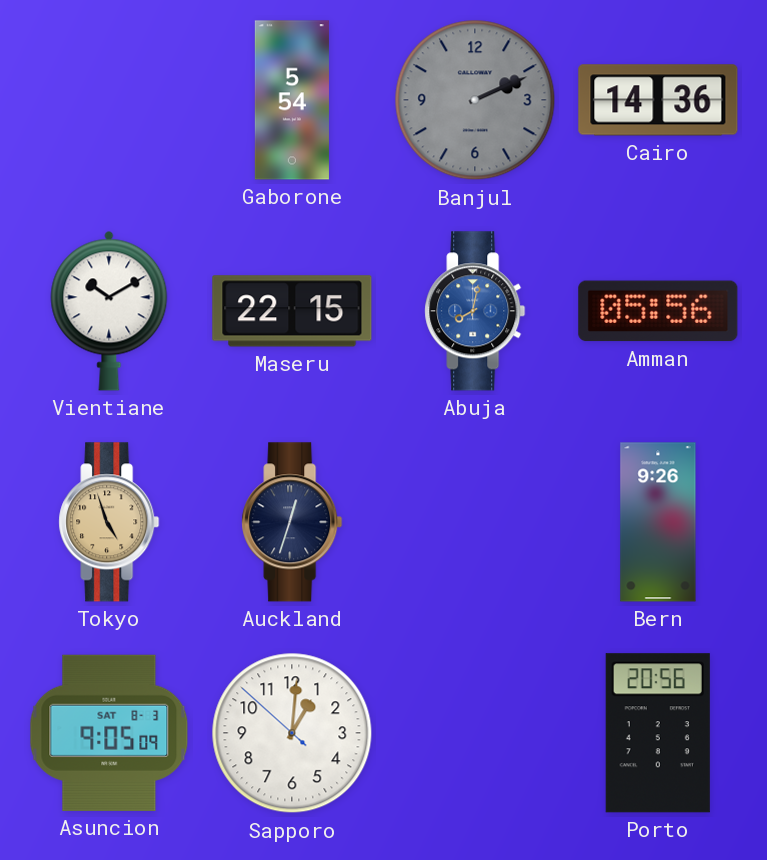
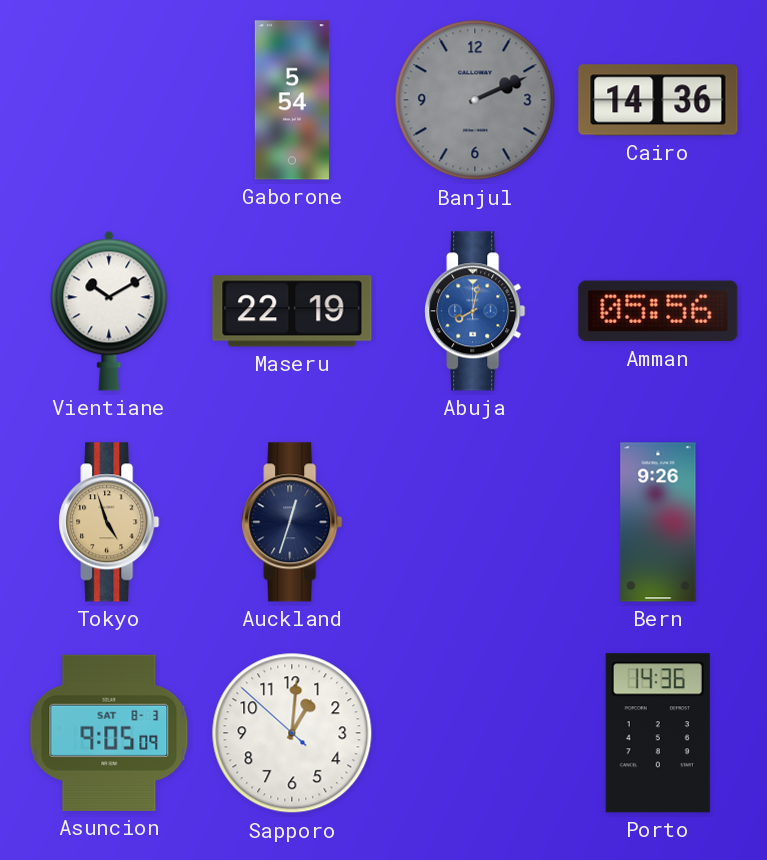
Maseru: 22:15 -> 22:19 (292, 311)
Porto: 20:56 -> 14:36 (658, 733)
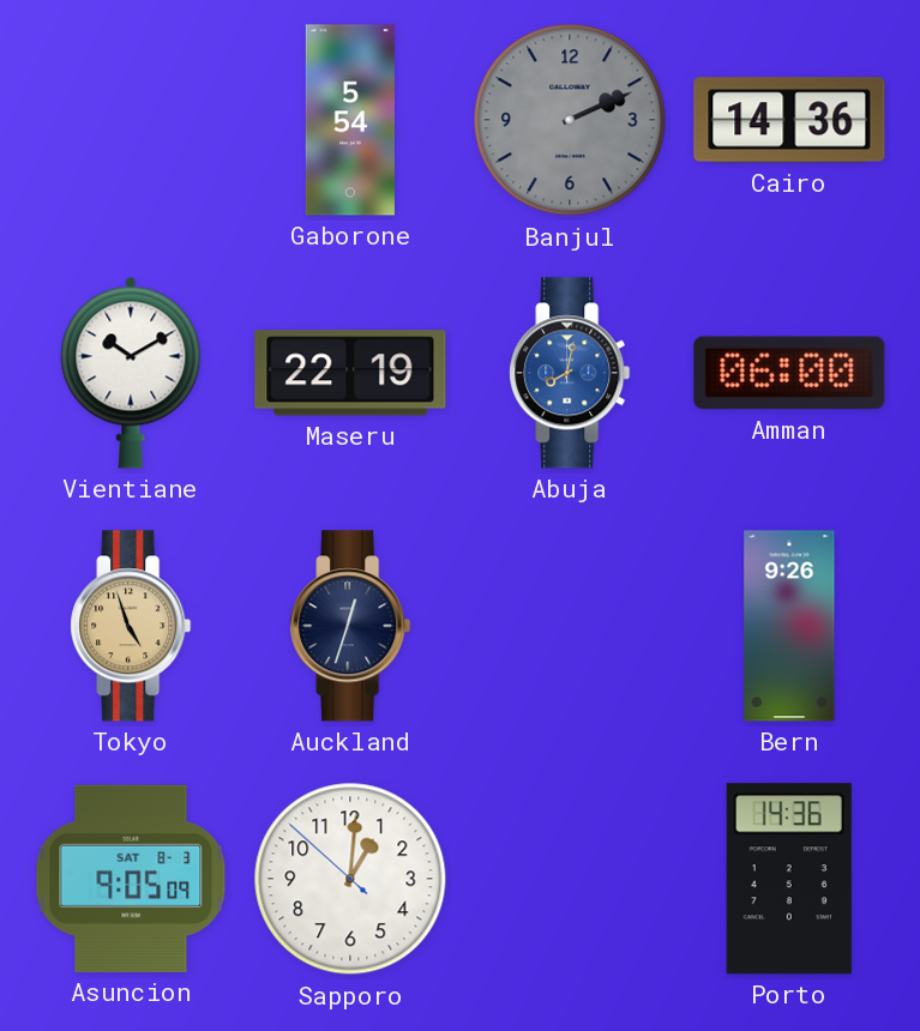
Amman: 05:56 -> 06:00 (789, 373)
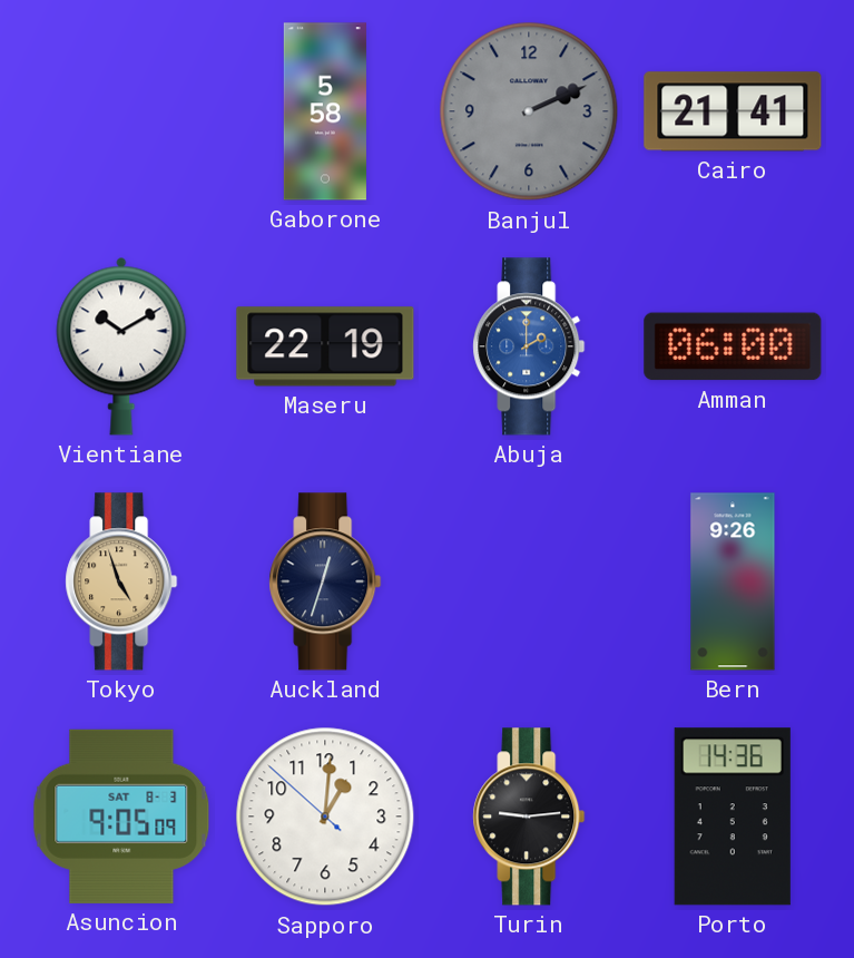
Gaborone: 5:54 -> 5:58 (325, 111)
Cairo: 14:36 -> 21:41 (733, 111)
Abuja: 8:02 -> 2:00 (529, 346)
Turin: none -> 9:14 (529, 817)
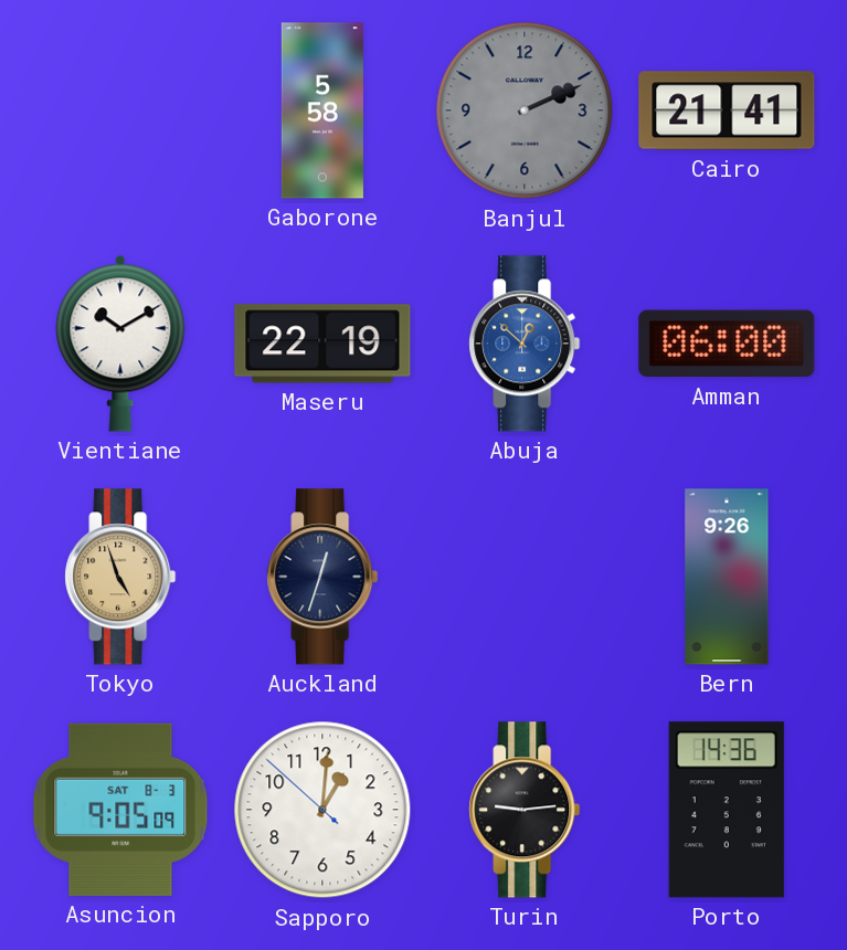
Abuja: 2:00 -> 12:52 (525, 344)
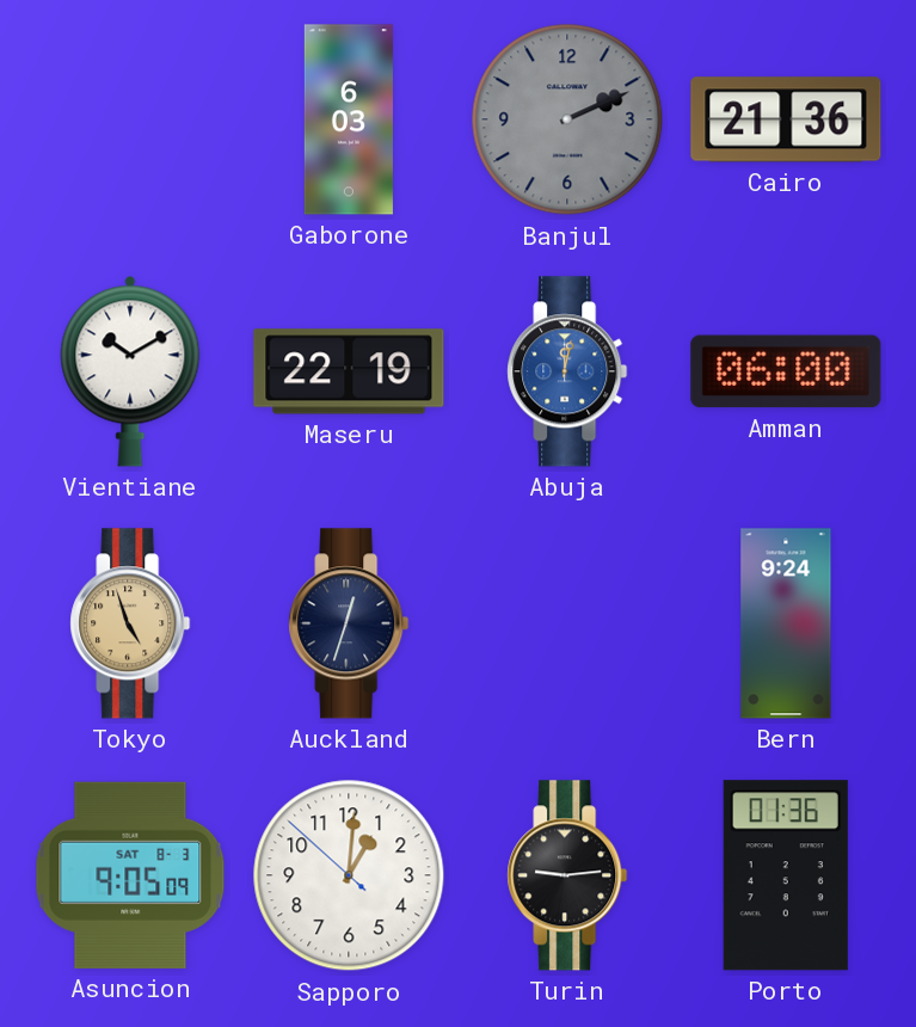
Gaborone: 5:58 -> 6:03 (349, 119)
Cairo: 21:41 -> 21:36 (786, 119)
Abuja: 12:52 -> 12:02 (567, 371)
Bern: 9:26 -> 9:24 (786, 623)
Porto: 14:36 -> 01:36 (786, 875)
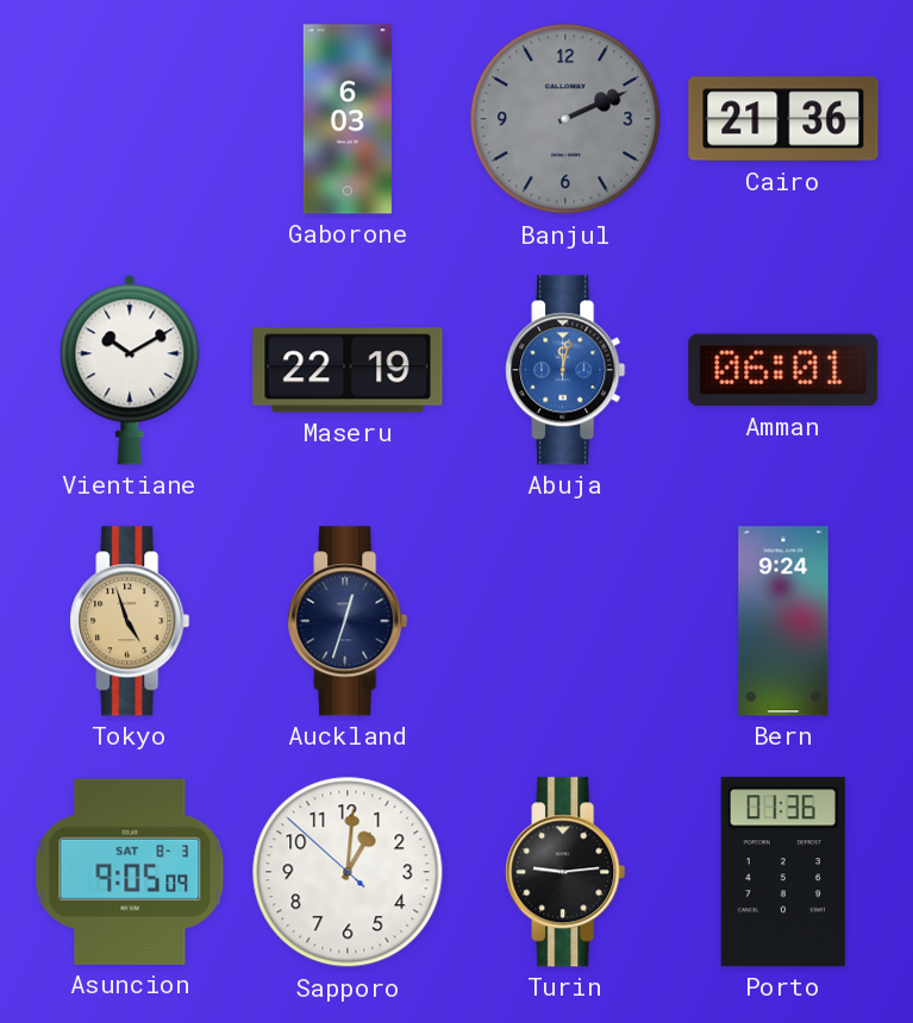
Amman: 06:00 -> 06:01 (783, 370)
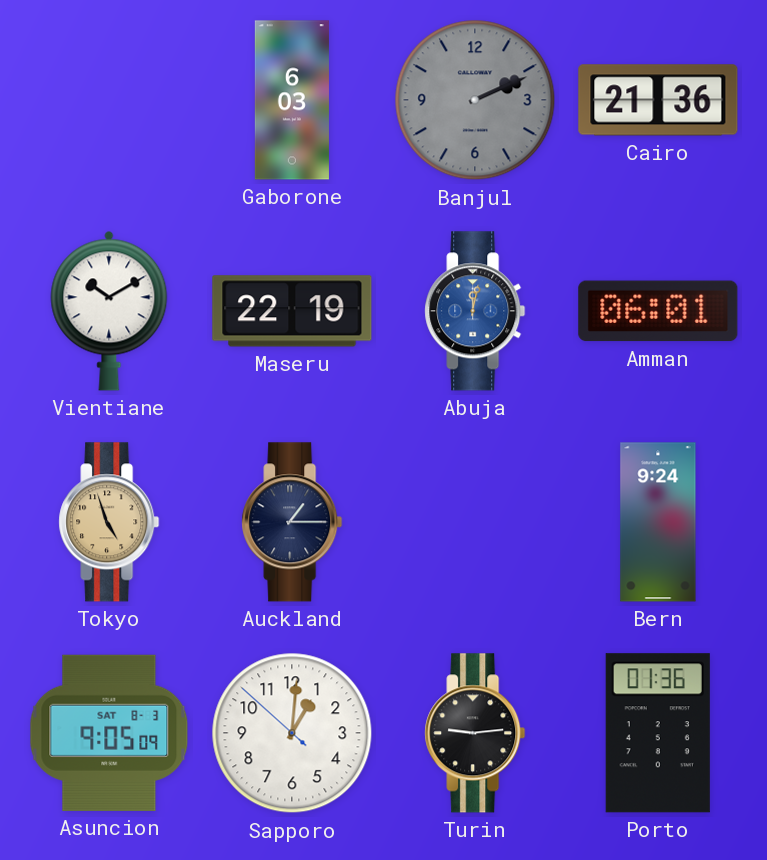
Auckland: 12:33 -> 1:15 (292, 522)
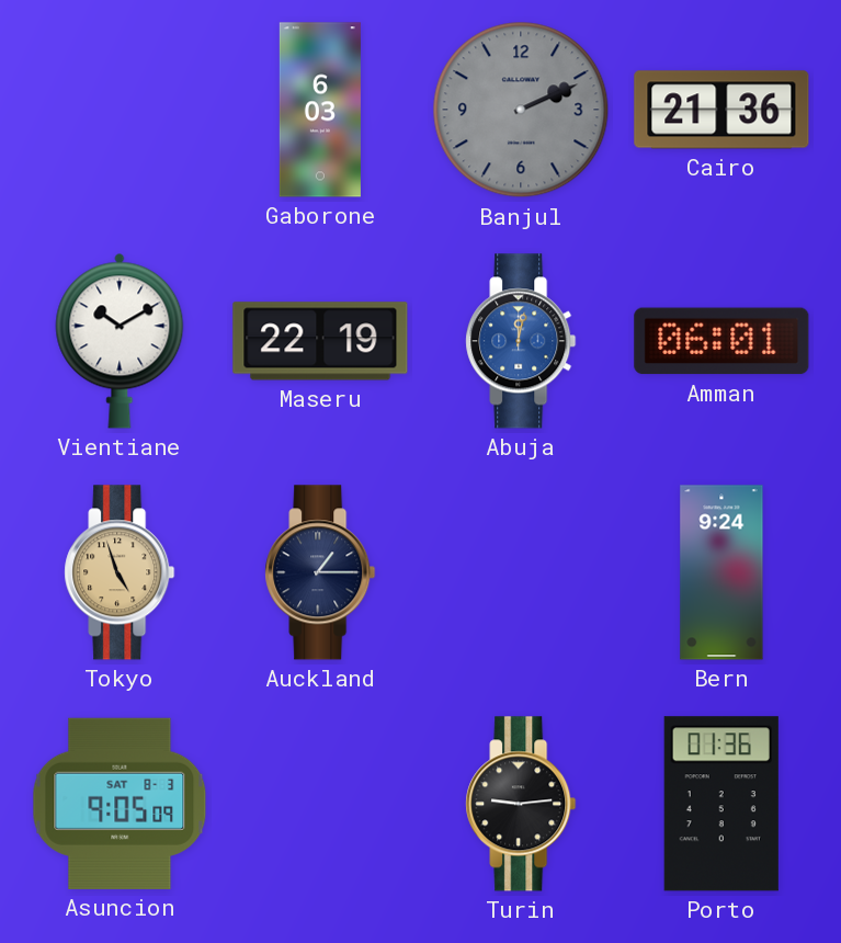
Sapporo: 1:00 -> none (292, 733)
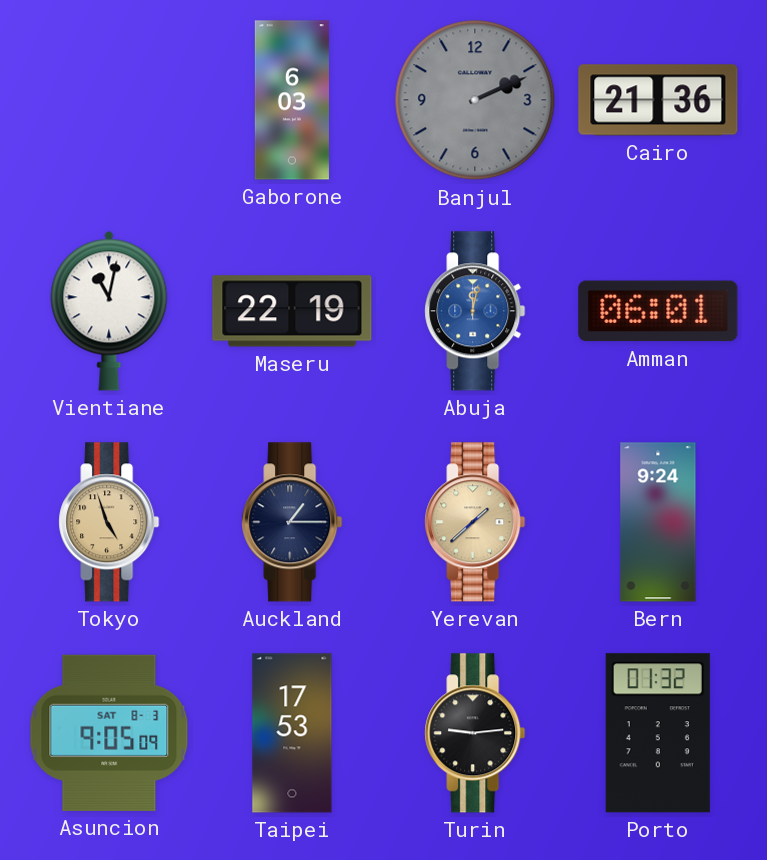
Vientiane: 10:10 -> 11:02 (109, 311)
Yerevan: none -> 1:38 (475, 522)
Taipei: none -> 17:53 (292, 733)
Porto: 01:36 -> 01:32 (658, 733)
